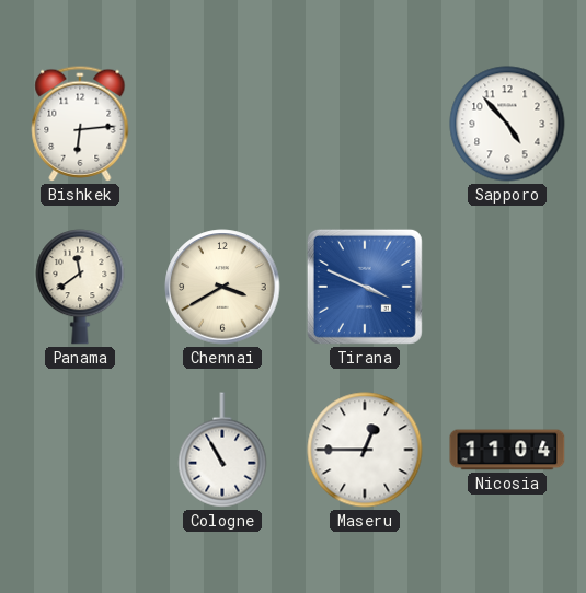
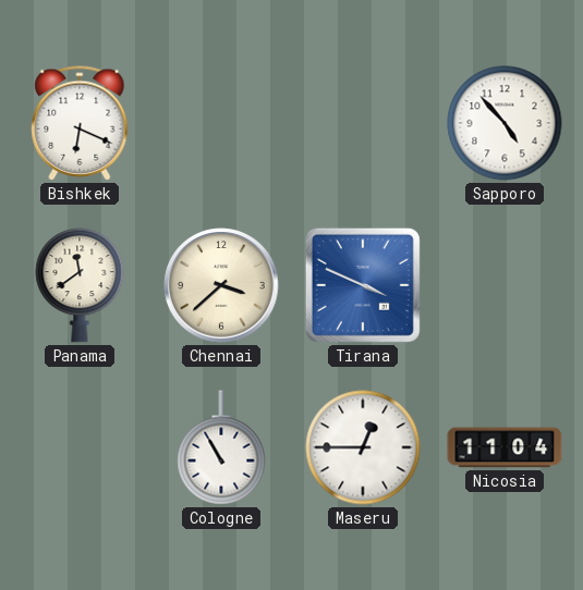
Bishkek: 6:14 -> 6:19 (80, 123)
Chennai: 3:40 -> 3:38 (221, 285)
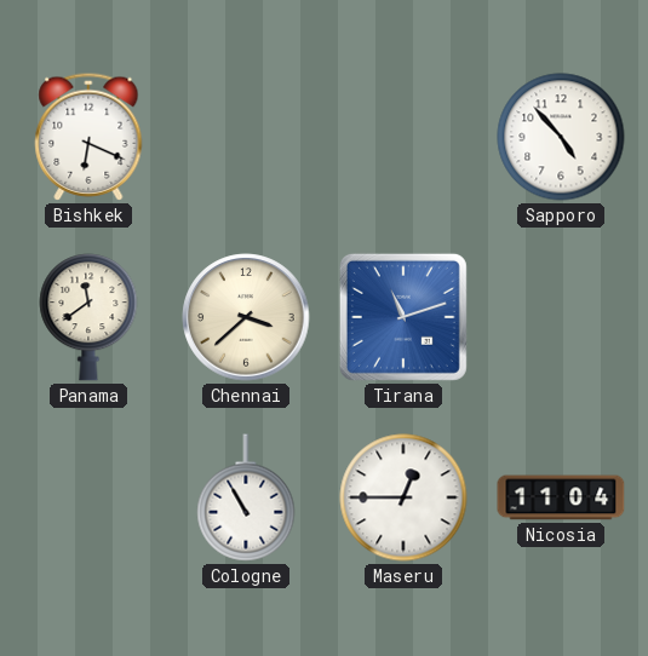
Tirana: 3:49 -> 11:12 (403, 317)
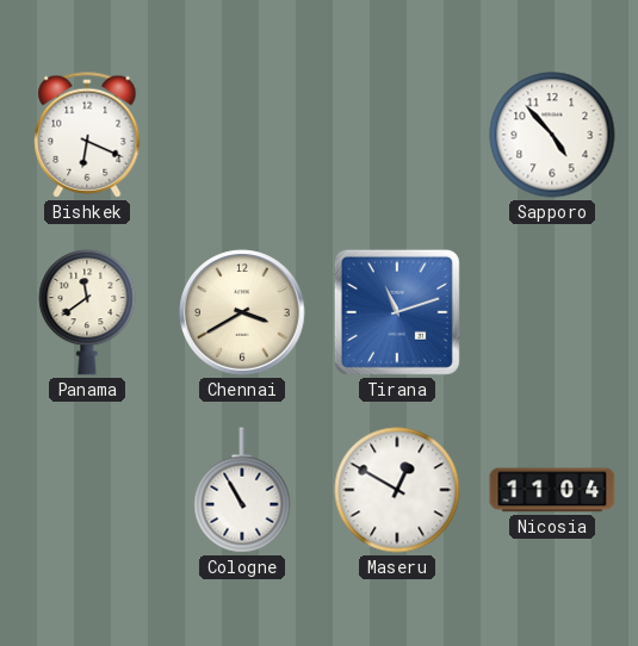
Chennai: 3:38 -> 3:40 (242, 312)
Maseru: 12:45 -> 12:50 (397, 490)
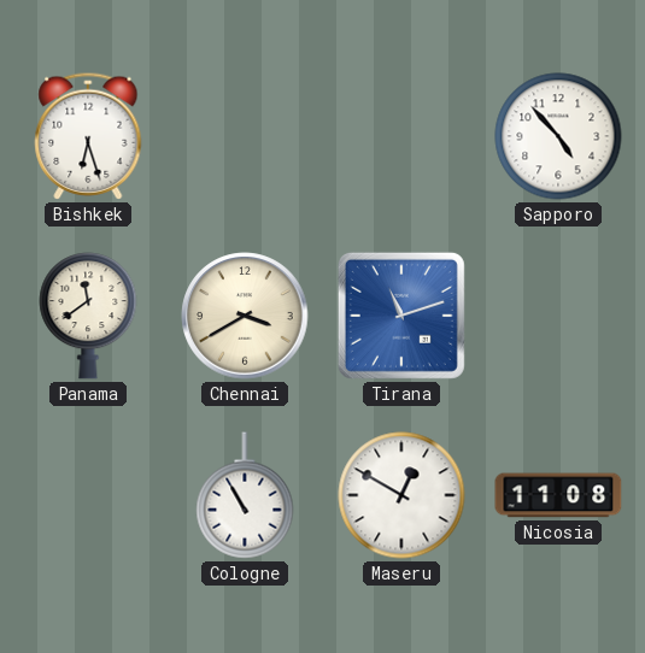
Bishkek: 6:19 -> 6:27 (88, 136)
Nicosia: 11:04 -> 11:08 (558, 495)
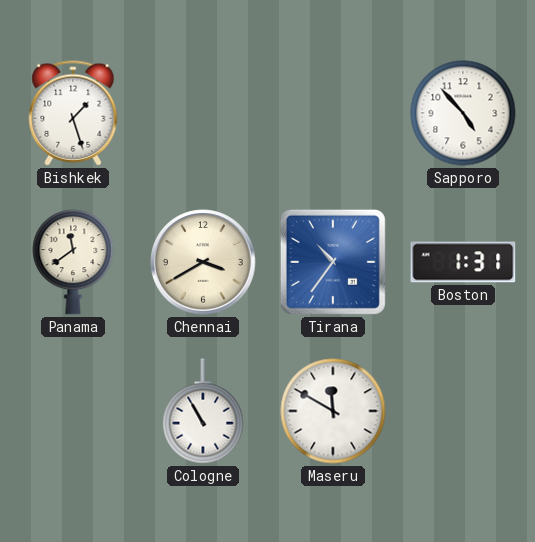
Bishkek: 6:27 -> 1:27 (73, 113)
Tirana: 11:12 -> 10:36 (333, 262)
Boston: none -> 1:31 (463, 262)
Maseru: 12:50 -> 11:50 (333, 411)
Nicosia: 11:08 -> none (558, 495)
